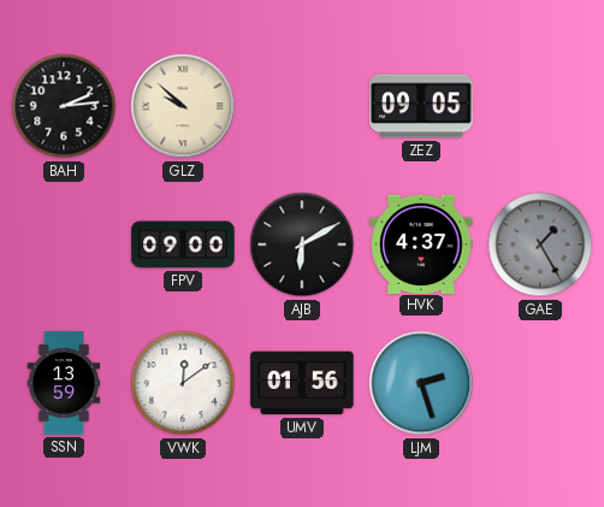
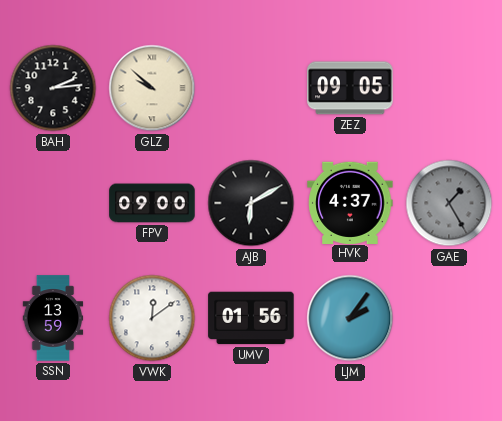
LJM: 2:27 -> 2:06 (350, 318)
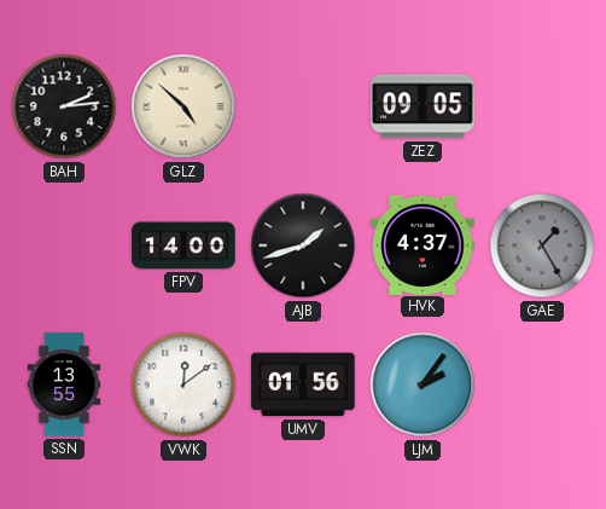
GLZ: 9:52 -> 4:52 (183, 106)
FPV: 09:00 -> 14:00 (183, 245)
AJB: 6:10 -> 1:42 (303, 245)
SSN: 13:59 -> 13:55 (64, 384)
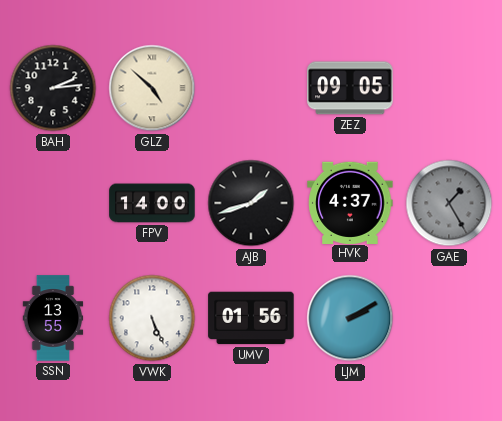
VWK: 12:09 -> 5:26 (152, 318)
LJM: 2:06 -> 2:10 (350, 318)
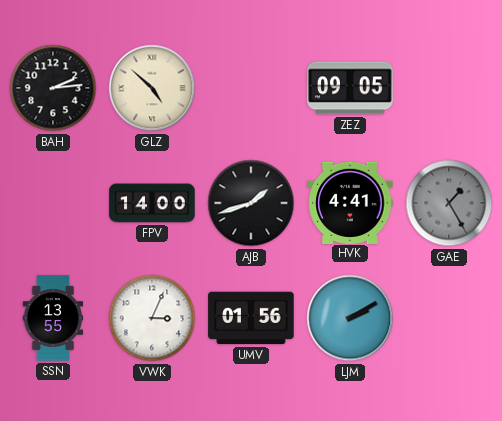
HVK: 4:37 -> 4:41 (350, 202)
VWK: 5:26 -> 3:04 (152, 318)
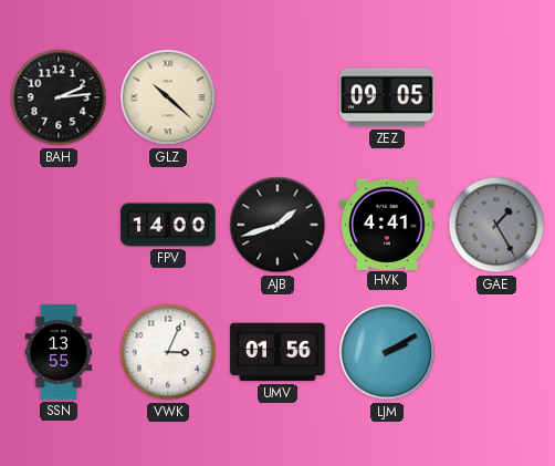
GLZ: 4:52 -> 10:22 (168, 97)
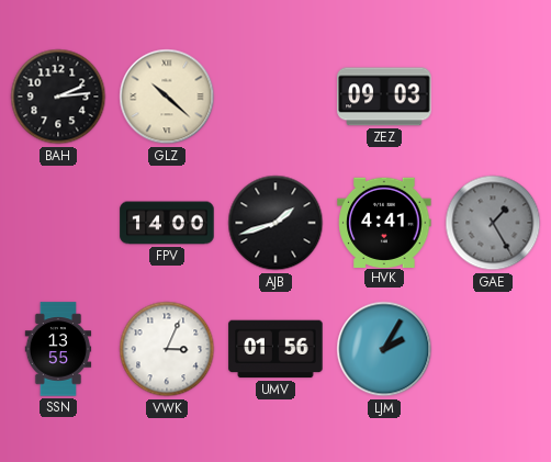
ZEZ: 09:05 -> 09:03 (384, 97)
LJM: 2:10 -> 2:05 (384, 349)
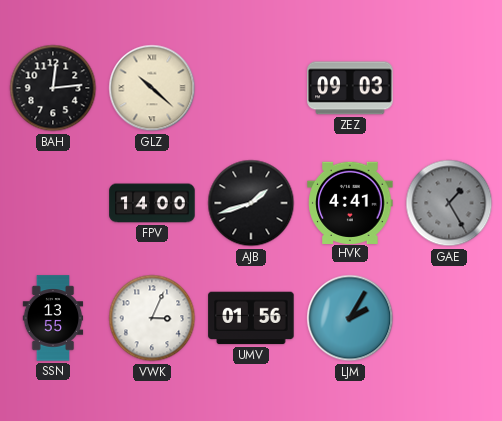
BAH: 2:14 -> 12:14 (53, 88)
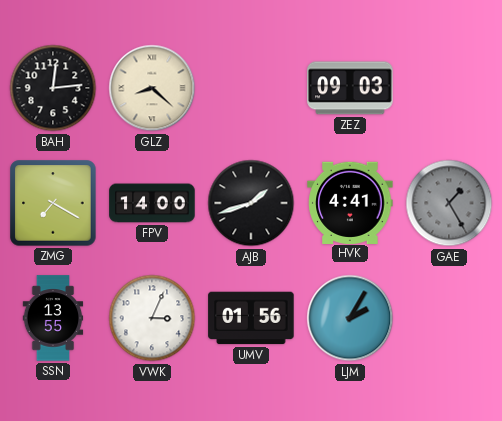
GLZ: 10:22 -> 8:22 (152, 88)
ZMG: none -> 7:20 (53, 203)
